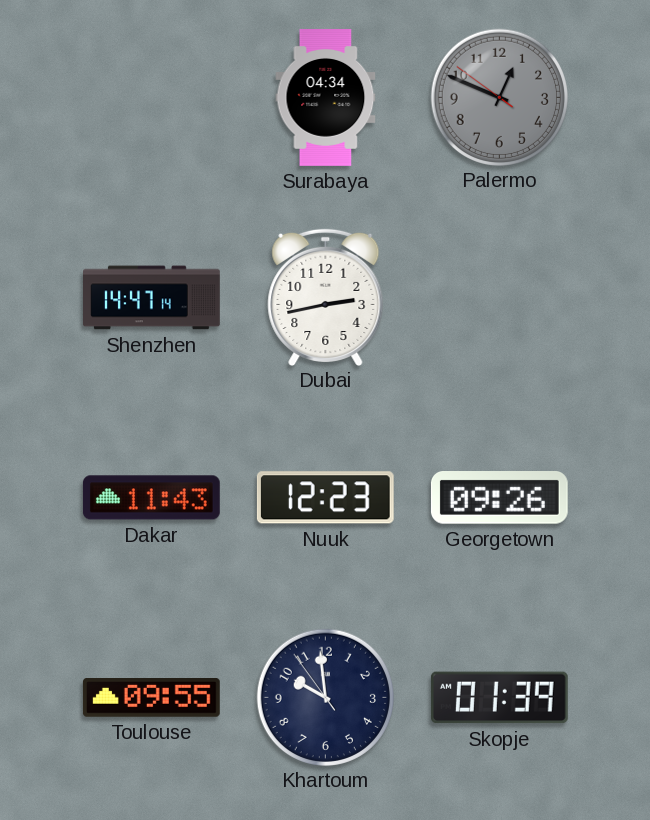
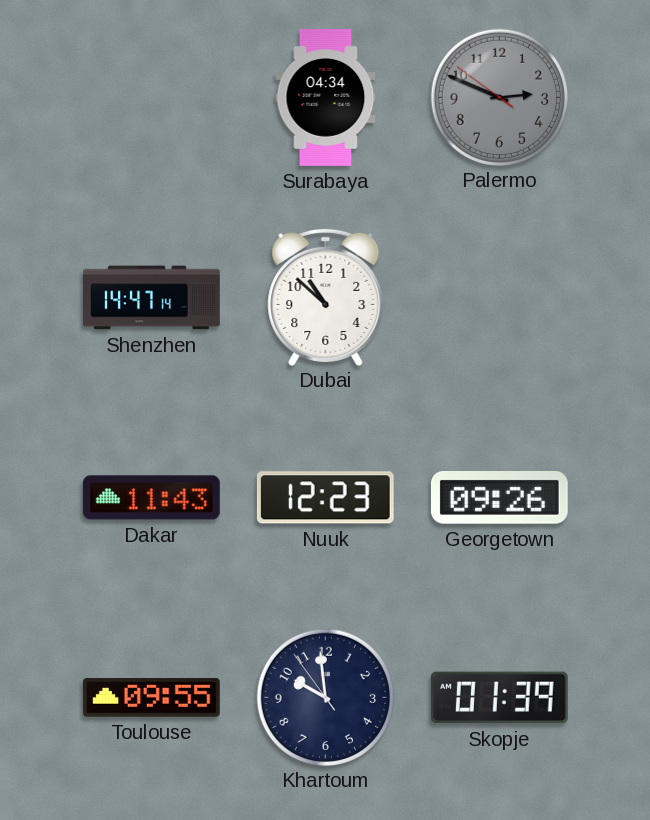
Palermo: 12:48 -> 2:48 (499, 97)
Dubai: 2:43 -> 10:52 (326, 297)
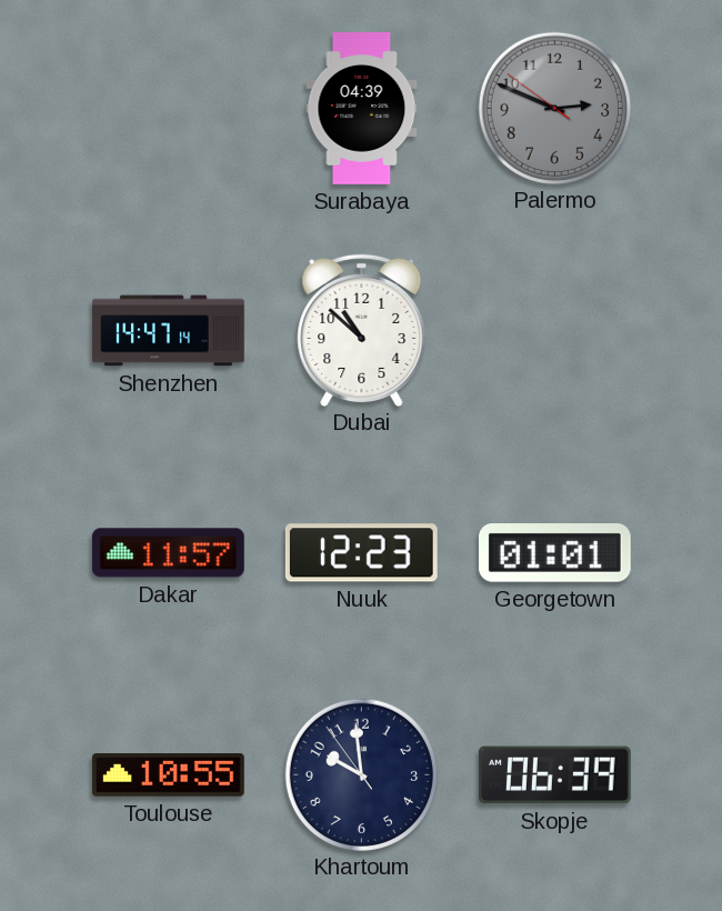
Surabaya: 04:34 -> 04:39 (362, 109)
Dakar: 11:43 -> 11:57 (168, 553)
Georgetown: 09:26 -> 01:01 (554, 553)
Toulouse: 09:55 -> 10:55 (168, 775)
Skopje: 01:39 -> 06:39 (554, 775)
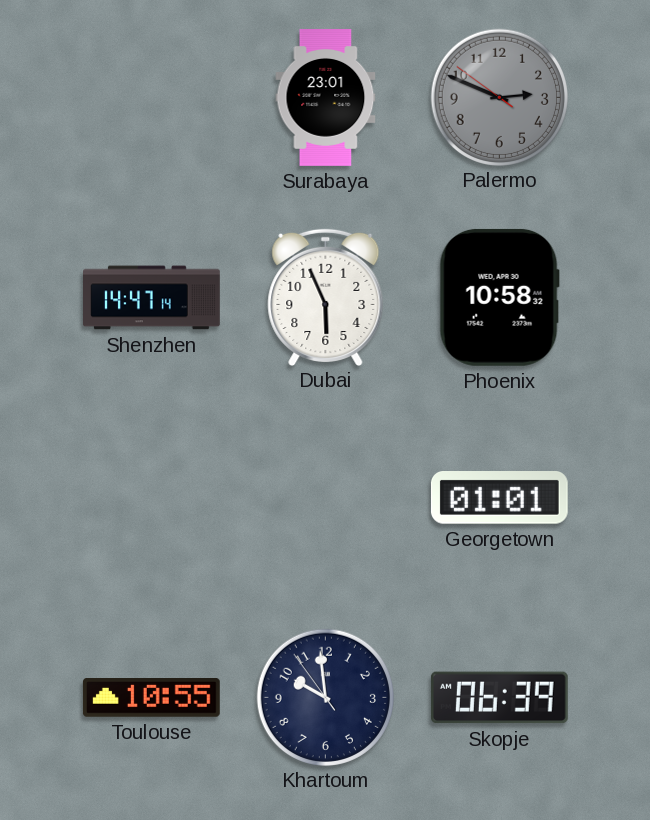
Surabaya: 04:39 -> 23:01 (326, 98)
Dubai: 10:52 -> 5:56 (326, 297)
Phoenix: none -> 10:58 (499, 297)
Dakar: 11:57 -> none (168, 553)
Nuuk: 12:23 -> none (361, 553)
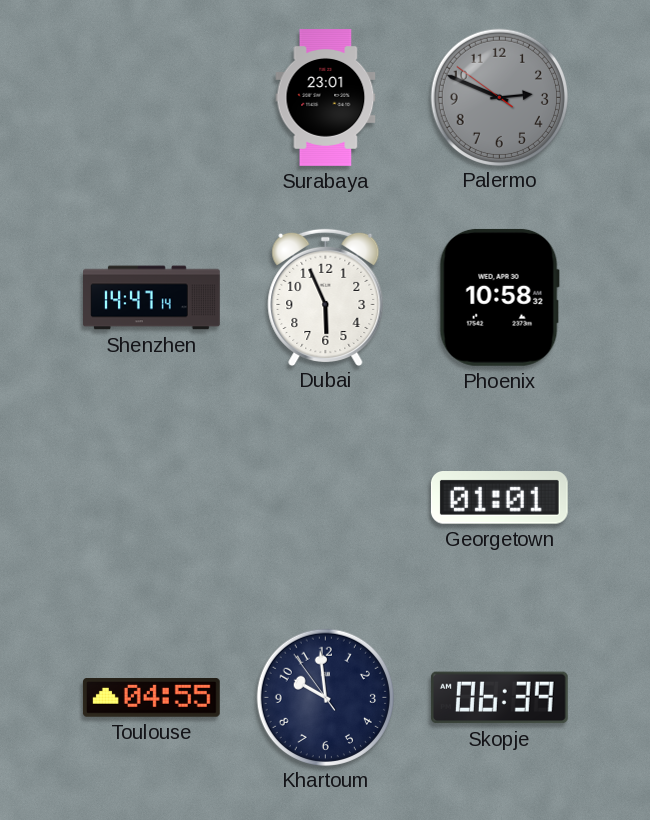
Toulouse: 10:55 -> 04:55 (151, 698)
